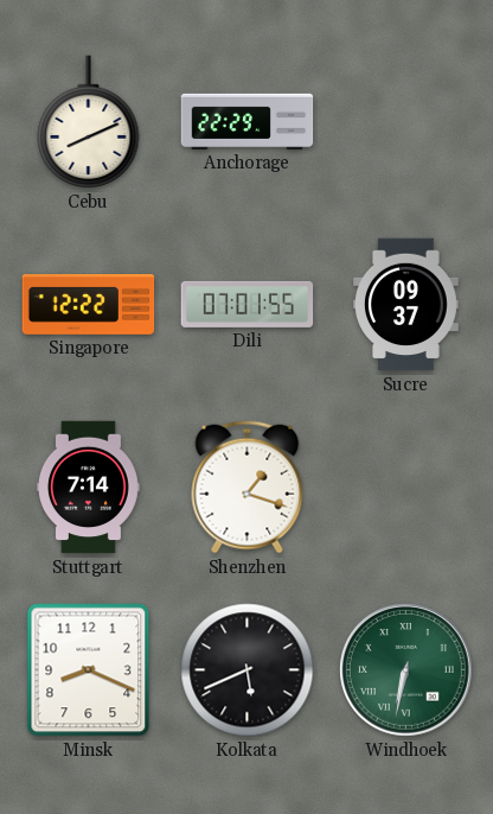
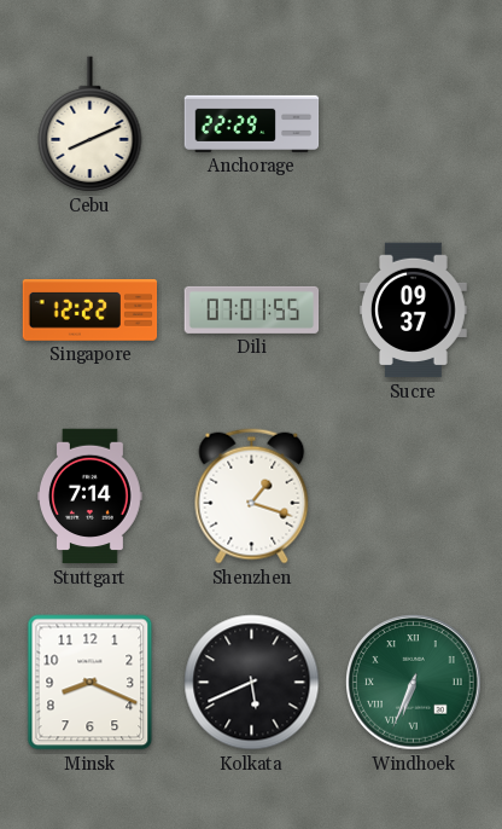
Windhoek: 6:32 -> 6:34 (414, 683)
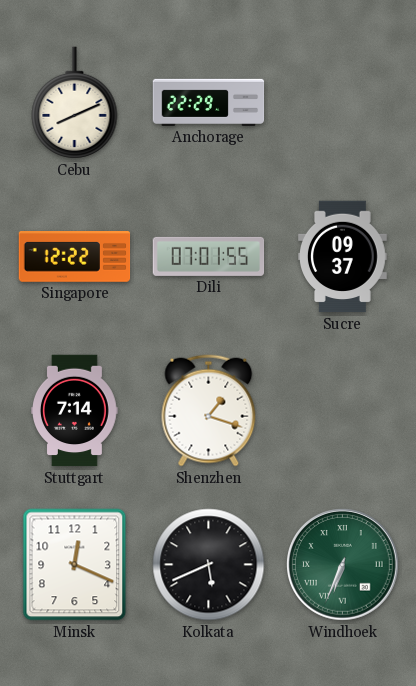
Minsk: 8:19 -> 12:19 (75, 565)
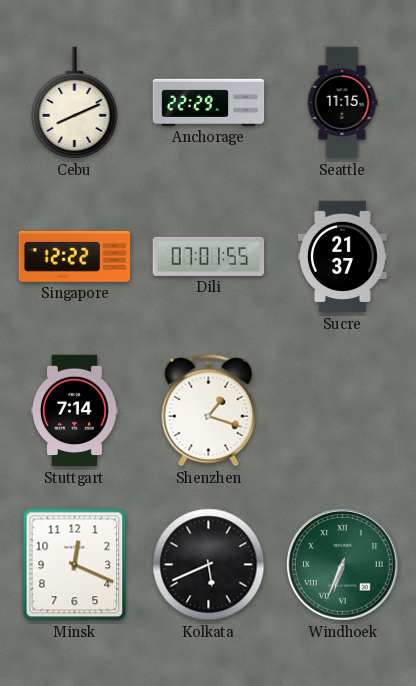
Seattle: none -> 11:15 (342, 103)
Sucre: 09:37 -> 21:37 (343, 257)
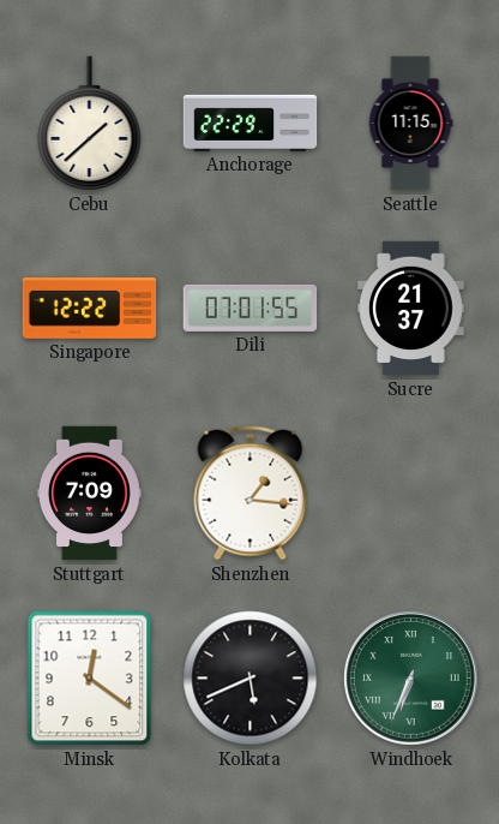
Cebu: 8:11 -> 1:38 (90, 124)
Stuttgart: 7:14 -> 7:09 (90, 494)
Shenzhen: 1:18 -> 1:16 (251, 494)
Minsk: 12:19 -> 12:21 (90, 679)
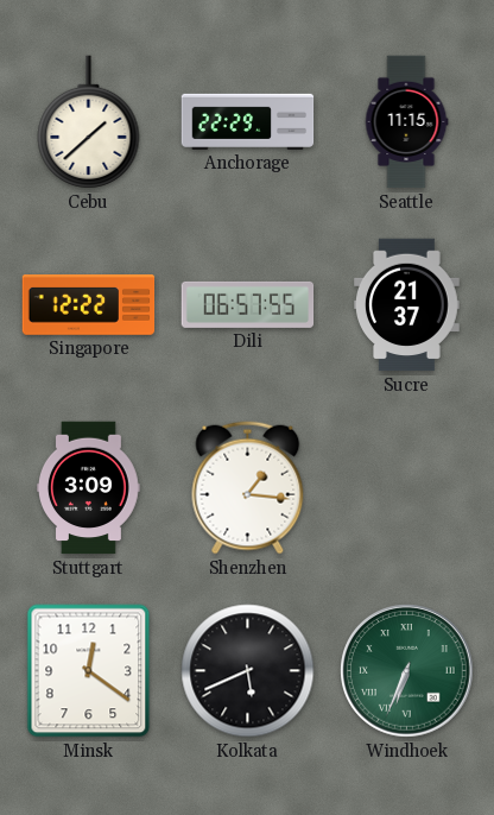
Dili: 07:01 -> 06:57 (248, 304)
Stuttgart: 7:09 -> 3:09 (89, 488)
